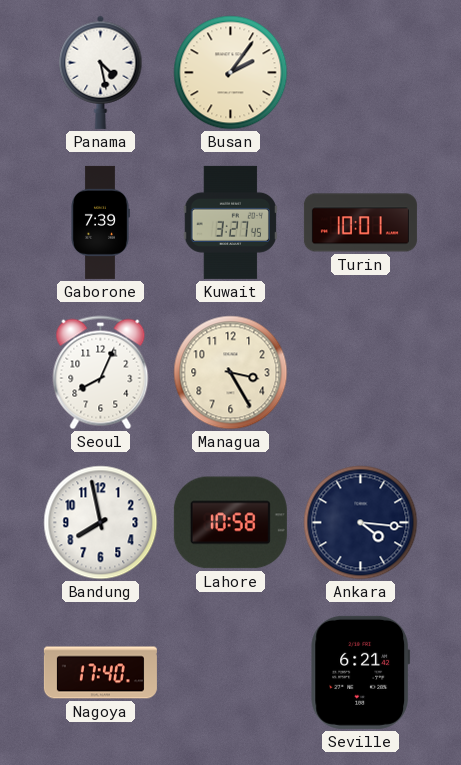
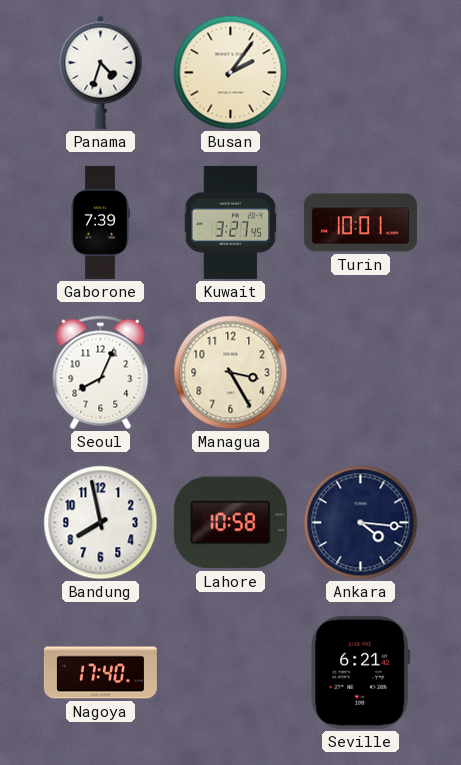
Panama: 4:28 -> 4:33 (101, 72)
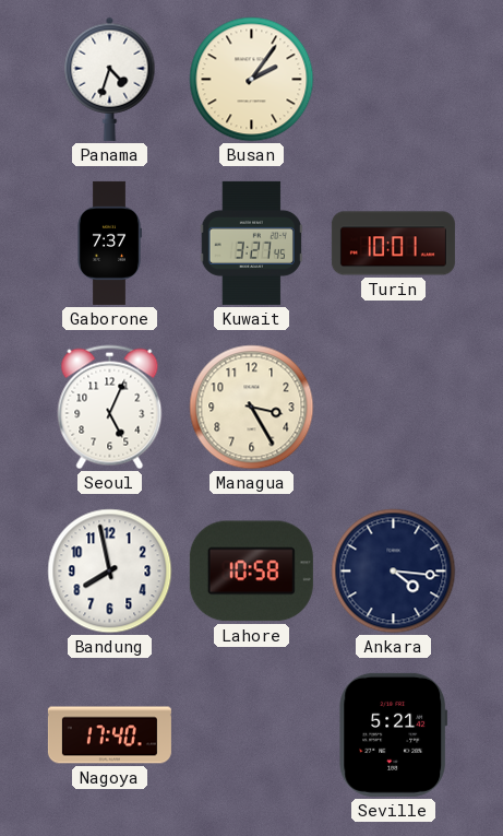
Gaborone: 7:39 -> 7:37 (109, 243)
Seoul: 8:04 -> 5:04 (110, 408)
Seville: 6:21 -> 5:21 (394, 734)
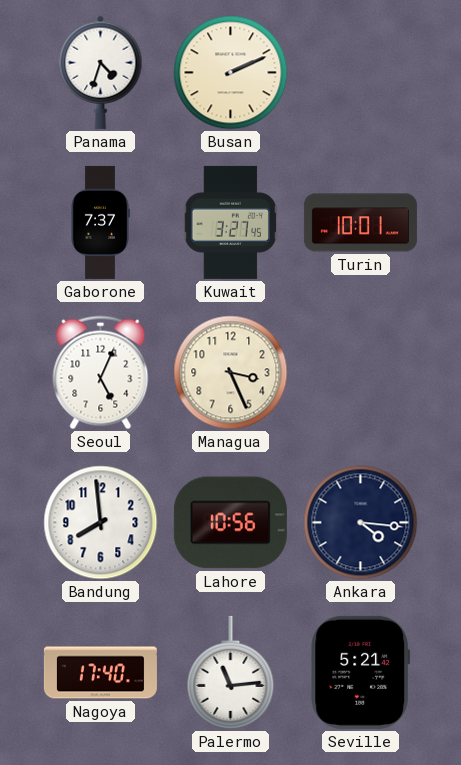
Busan: 2:06 -> 2:11 (231, 73)
Managua: 3:25 -> 3:26 (231, 373)
Bandung: 7:58 -> 7:59 (101, 523)
Lahore: 10:58 -> 10:56 (230, 523)
Palermo: none -> 11:14 (231, 672)
